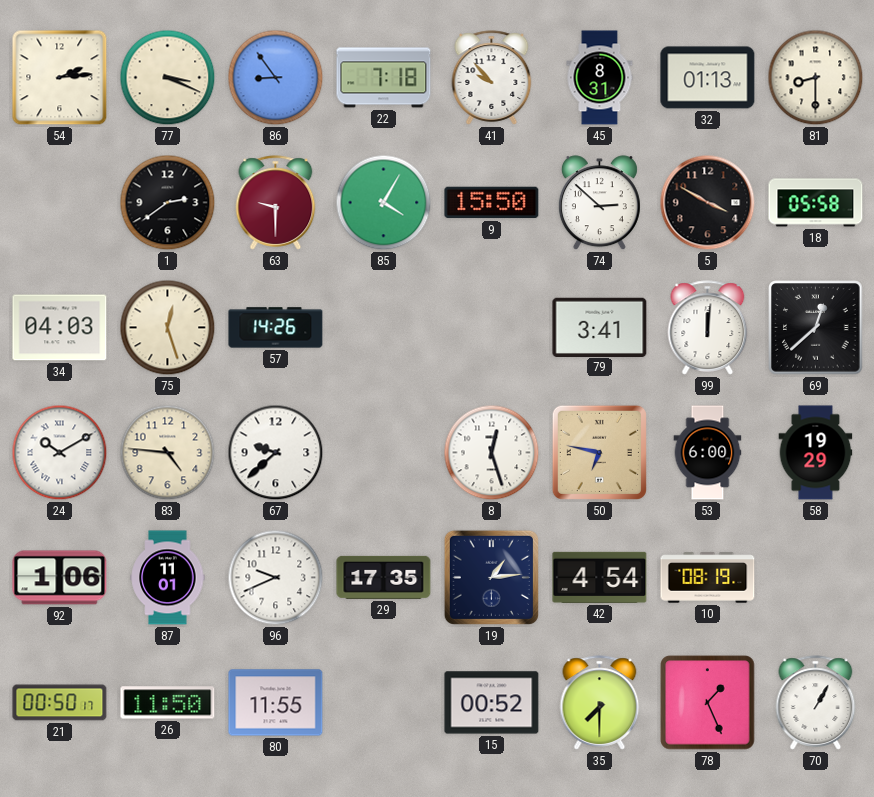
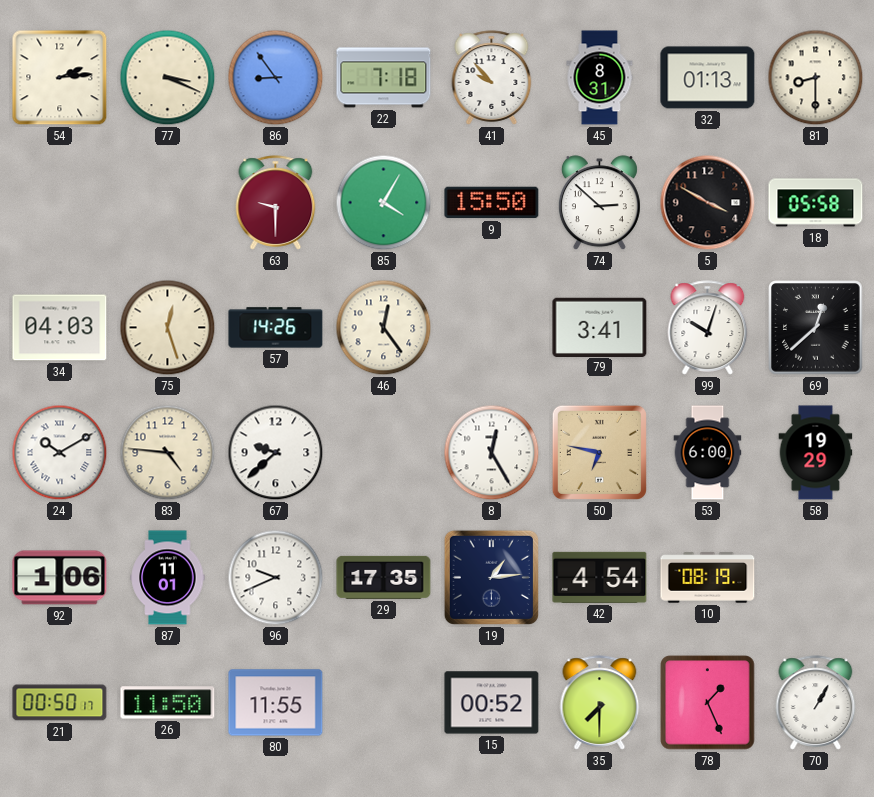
1: 2:39 -> none (168, 203)
46: none -> 12:24 (384, 328)
99: 12:01 -> 10:03 (708, 328)
8: 12:27 -> 12:25 (492, 453)
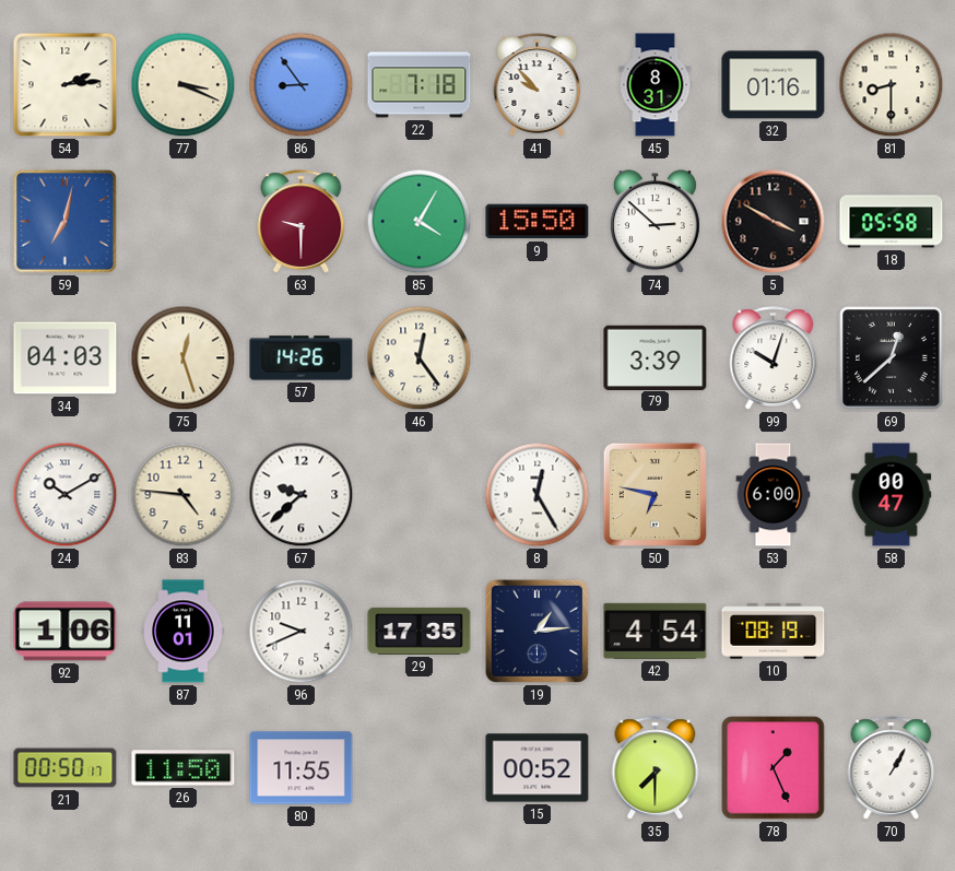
32: 01:13 -> 01:16 (774, 85)
59: none -> 7:02 (66, 222)
79: 3:41 -> 3:39 (656, 357)
58: 19:29 -> 00:47 (892, 495)
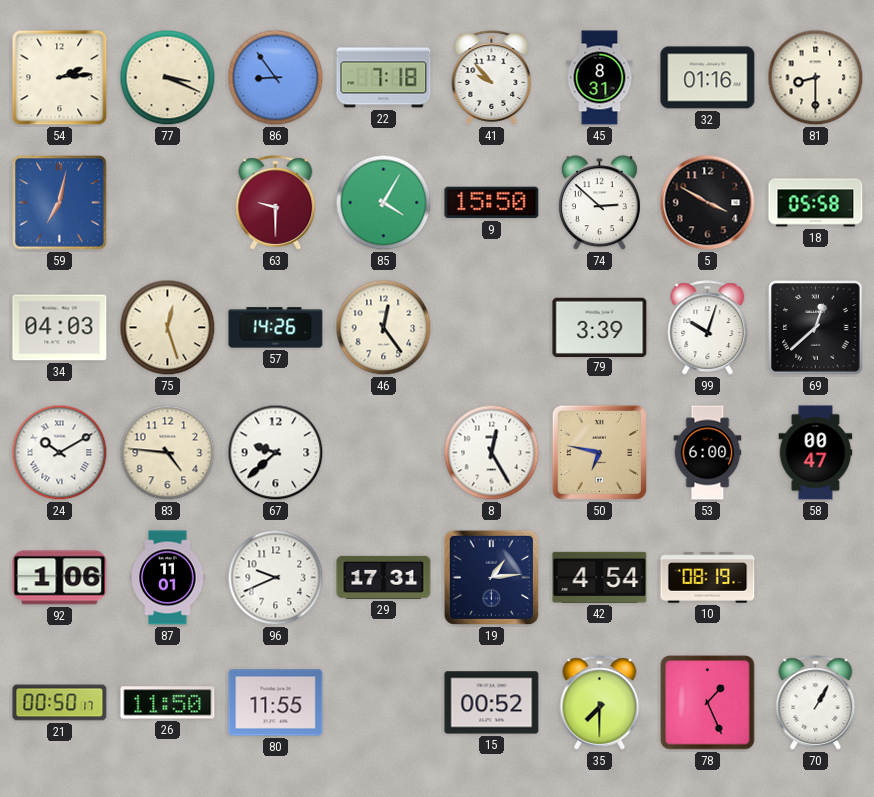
29: 17:35 -> 17:31 (384, 577)
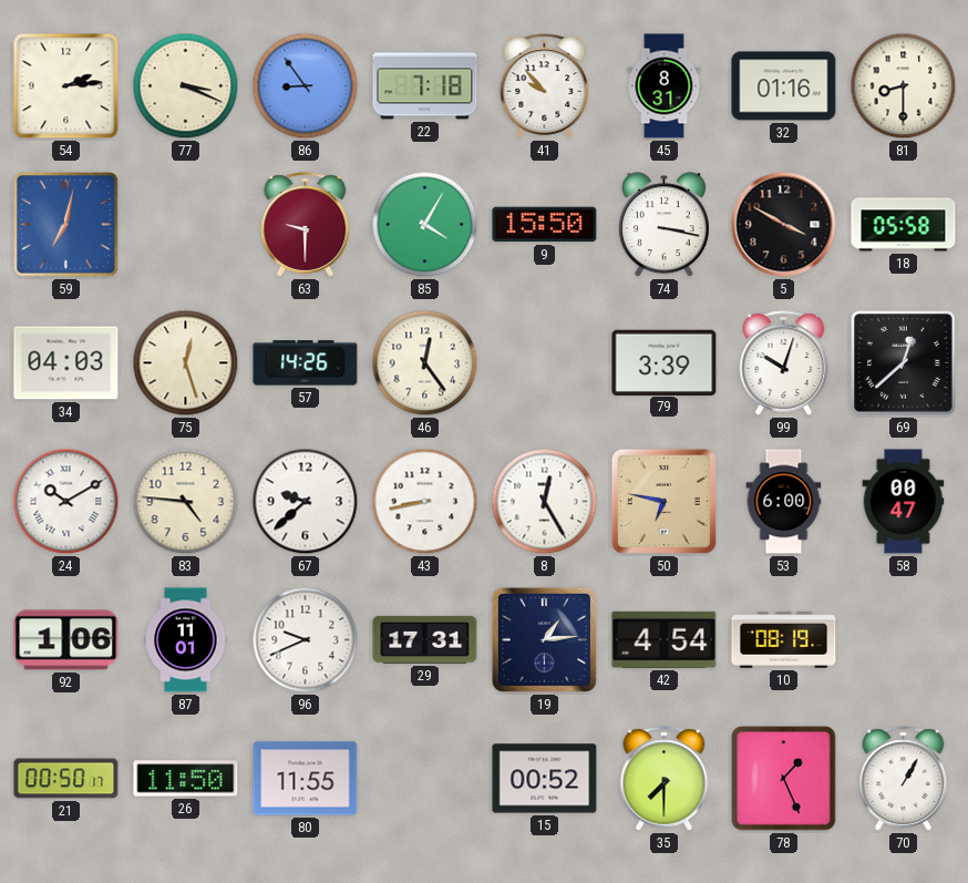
74: 2:52 -> 3:17 (663, 225)
43: none -> 8:43 (425, 502)
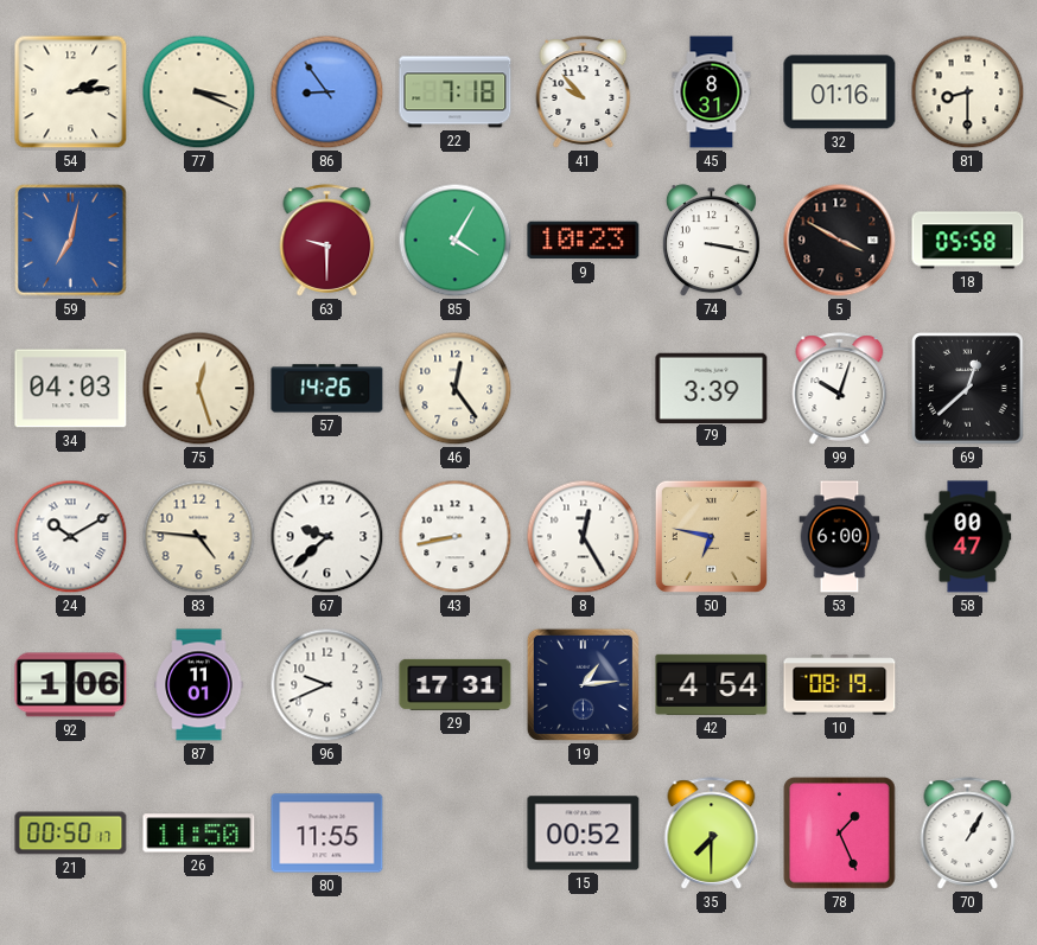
9: 15:50 -> 10:23 (584, 241)
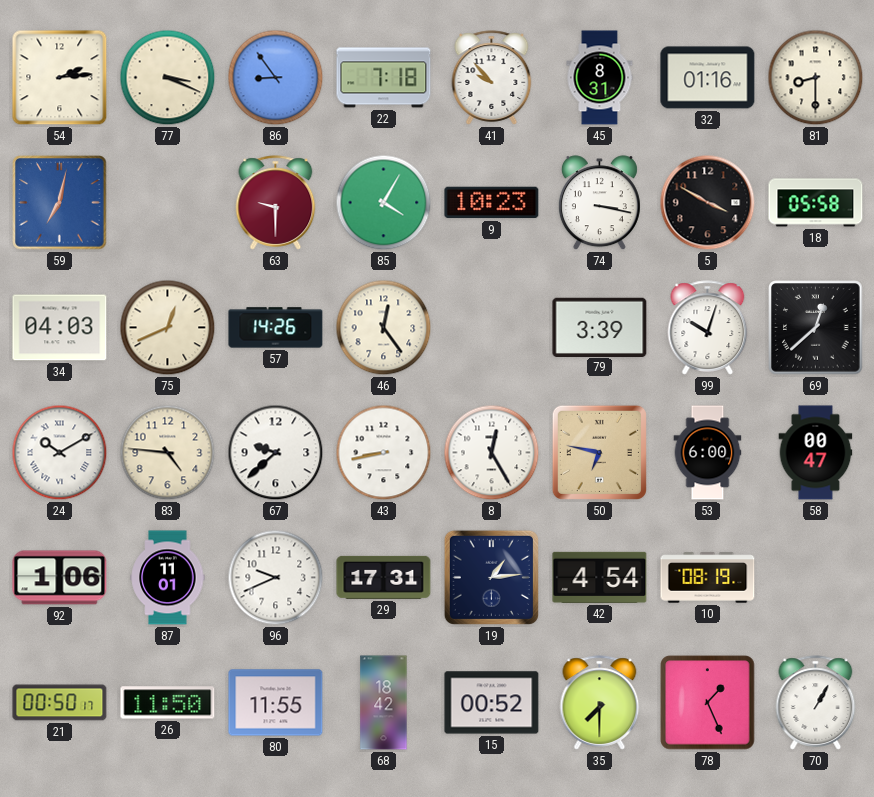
75: 12:27 -> 12:41 (168, 328)
68: none -> 18:42 (384, 703)
